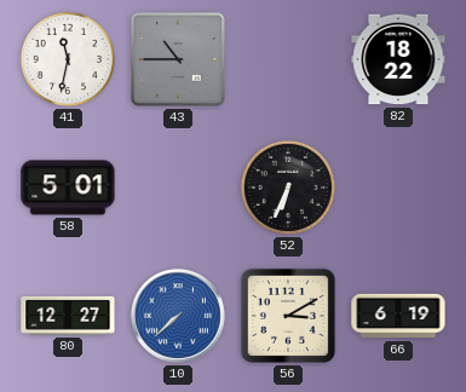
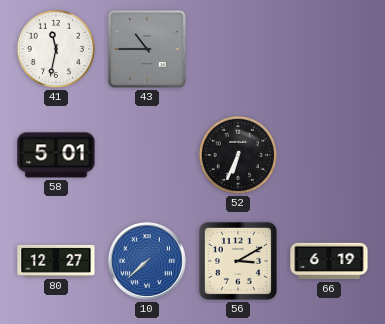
82: 18:22 -> none (398, 59)
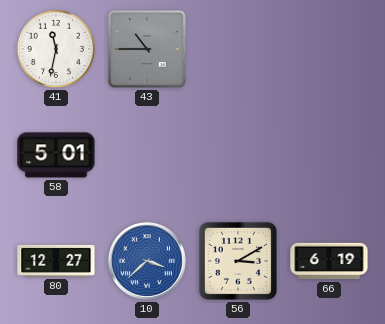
52: 6:34 -> none (238, 155)
10: 7:38 -> 3:38 (147, 261)
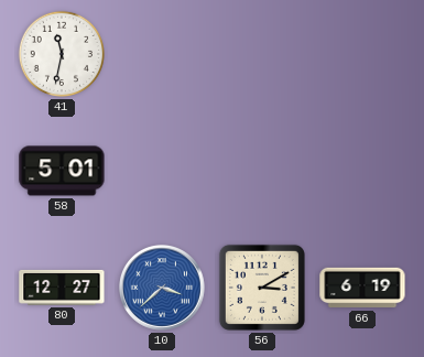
43: 10:45 -> none (147, 49)
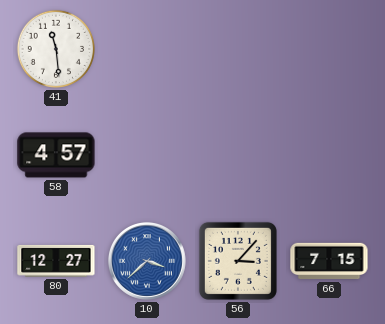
41: 11:32 -> 11:29 (56, 49)
58: 5:01 -> 4:57 (56, 155)
56: 3:10 -> 3:07 (238, 261)
66: 6:19 -> 7:15 (329, 261)
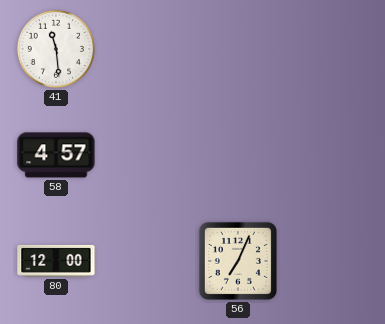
80: 12:27 -> 12:00 (56, 261)
10: 3:38 -> none (147, 261)
56: 3:07 -> 7:04 (238, 261)
66: 7:15 -> none (329, 261)
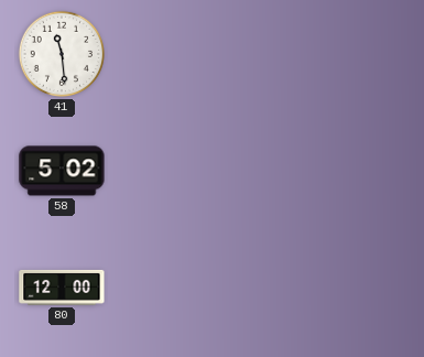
58: 4:57 -> 5:02 (62, 171)
56: 7:04 -> none (238, 261)
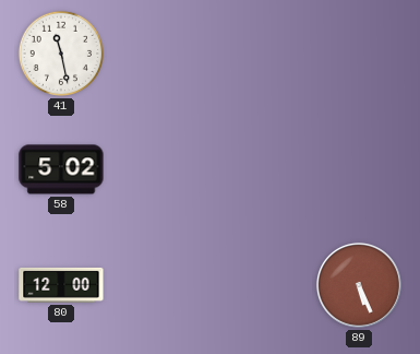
41: 11:29 -> 11:28 (61, 54)
89: none -> 5:26 (359, 285)
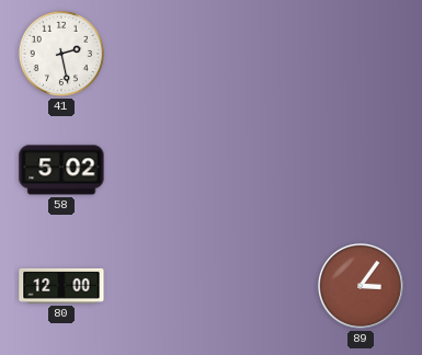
41: 11:28 -> 2:28 (61, 54)
89: 5:26 -> 3:06 (361, 286)
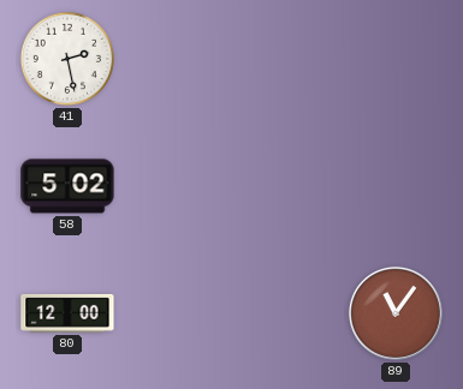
89: 3:06 -> 11:06 (396, 313)
